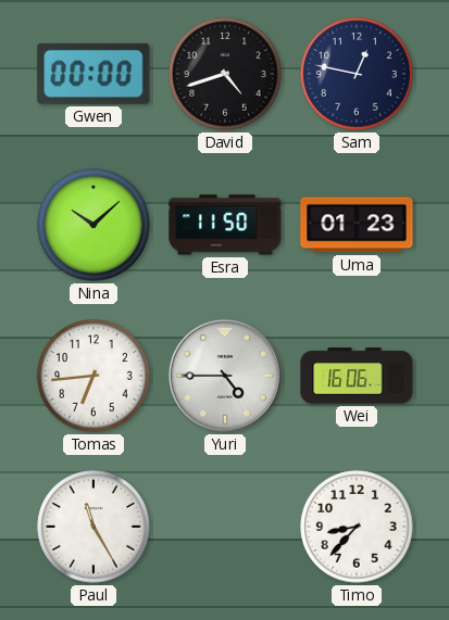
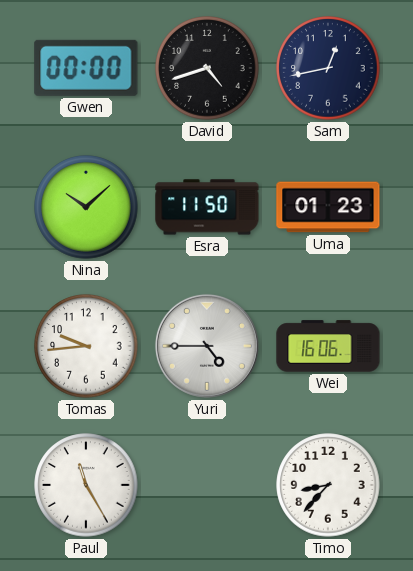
Sam: 12:47 -> 12:43 (328, 68)
Tomas: 6:44 -> 9:44 (86, 346)
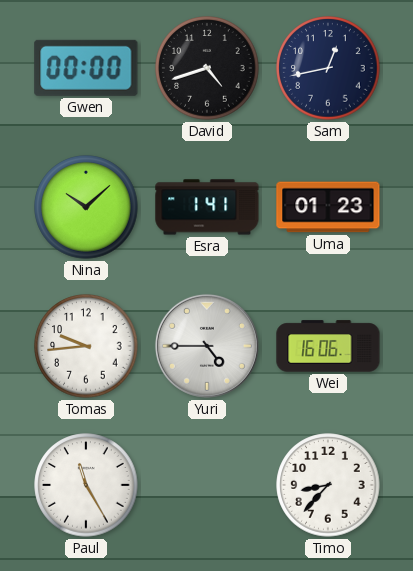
Esra: 11:50 -> 1:41 (207, 207)
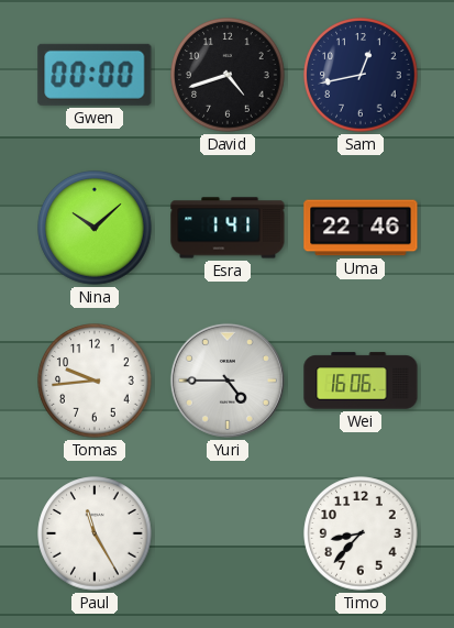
Uma: 01:23 -> 22:46 (361, 228)
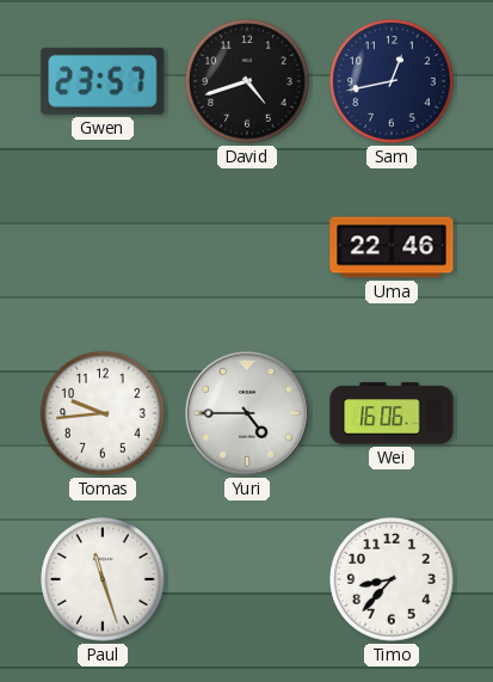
Gwen: 00:00 -> 23:57 (103, 81)
Nina: 10:08 -> none (95, 228)
Esra: 1:41 -> none (228, 228)
Paul: 11:25 -> 11:27 (103, 579)
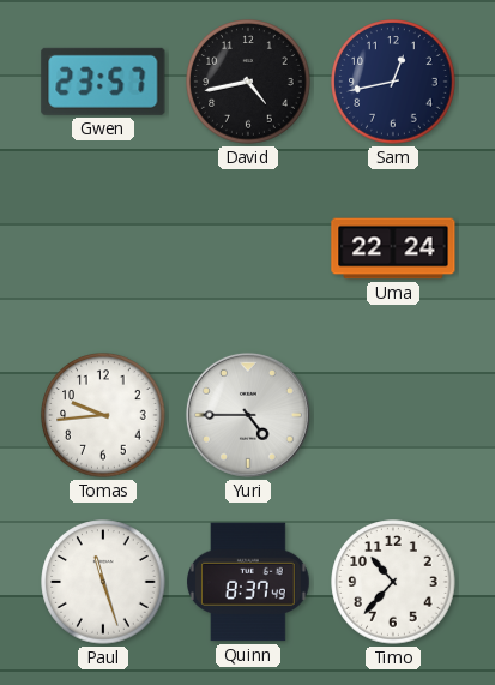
David: 4:42 -> 4:43 (248, 82)
Uma: 22:46 -> 22:24 (393, 248)
Wei: 16:06 -> none (392, 413)
Quinn: none -> 8:37 (249, 582)
Timo: 8:37 -> 10:37 (393, 582)
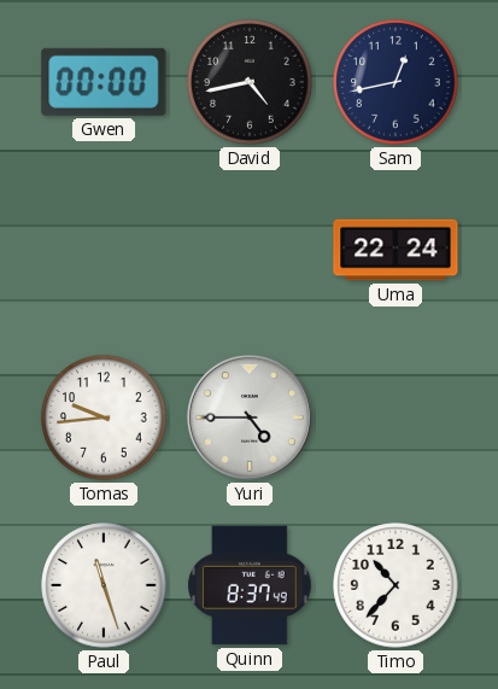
Gwen: 23:57 -> 00:00 (104, 82)
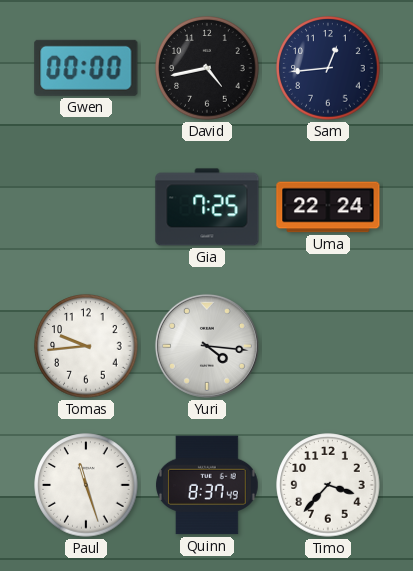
Sam: 12:43 -> 12:44 (328, 68)
Gia: none -> 7:25 (207, 207)
Yuri: 4:45 -> 4:16 (207, 346)
Timo: 10:37 -> 3:37 (328, 485)
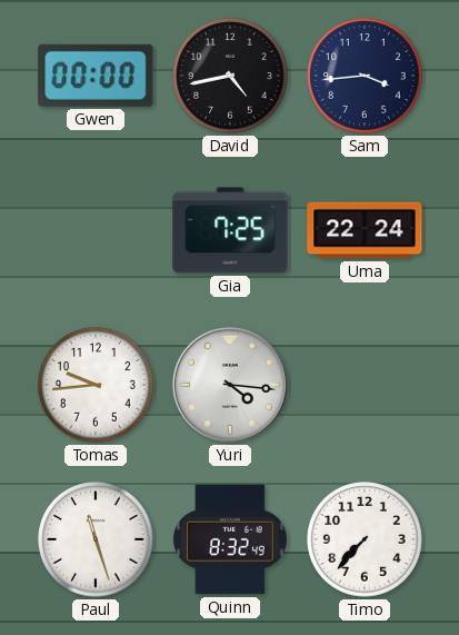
Sam: 12:44 -> 3:44 (365, 76)
Quinn: 8:37 -> 8:32 (231, 539)
Timo: 3:37 -> 7:37 (365, 539)
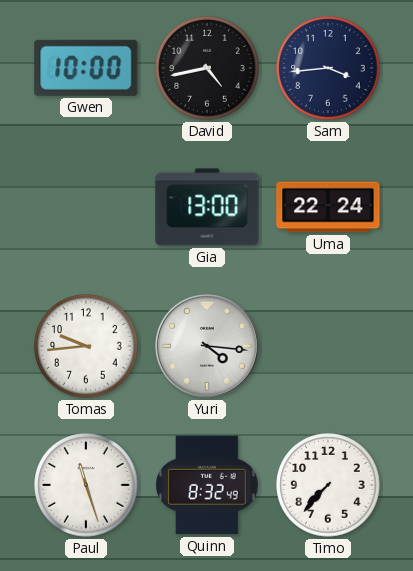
Gwen: 00:00 -> 10:00 (86, 68)
Gia: 7:25 -> 13:00 (207, 207)
